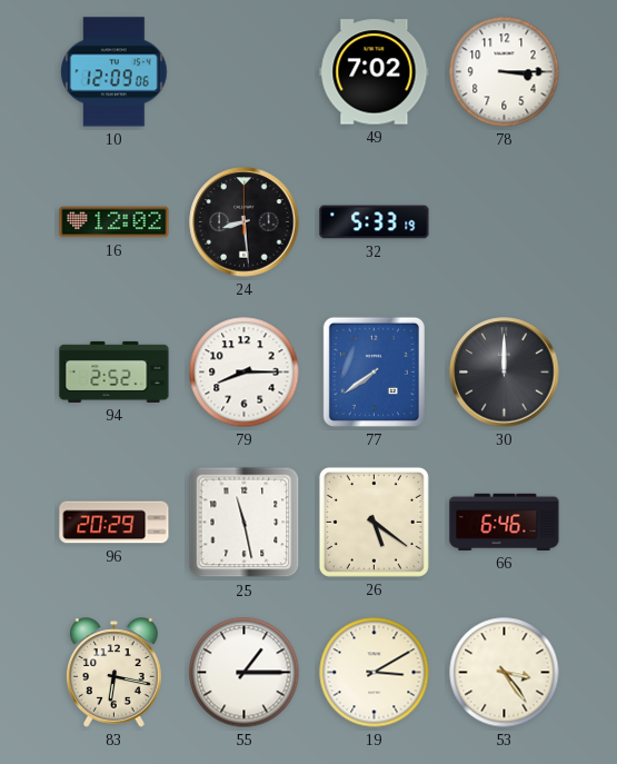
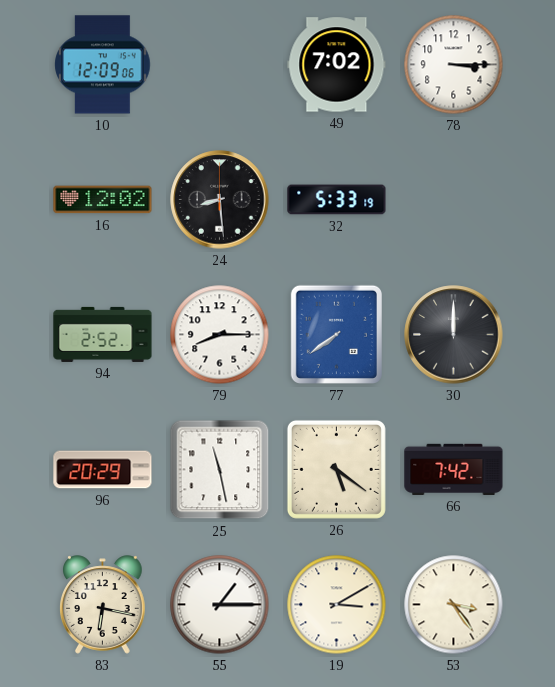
66: 6:46 -> 7:42 (454, 469)
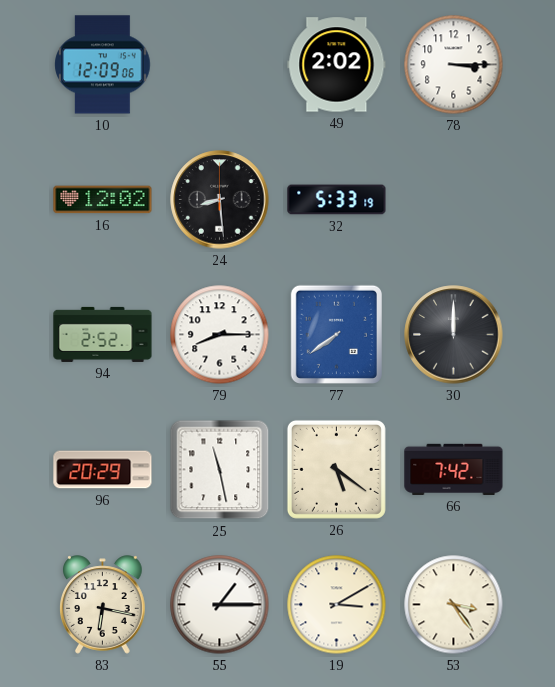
49: 7:02 -> 2:02 (337, 65)
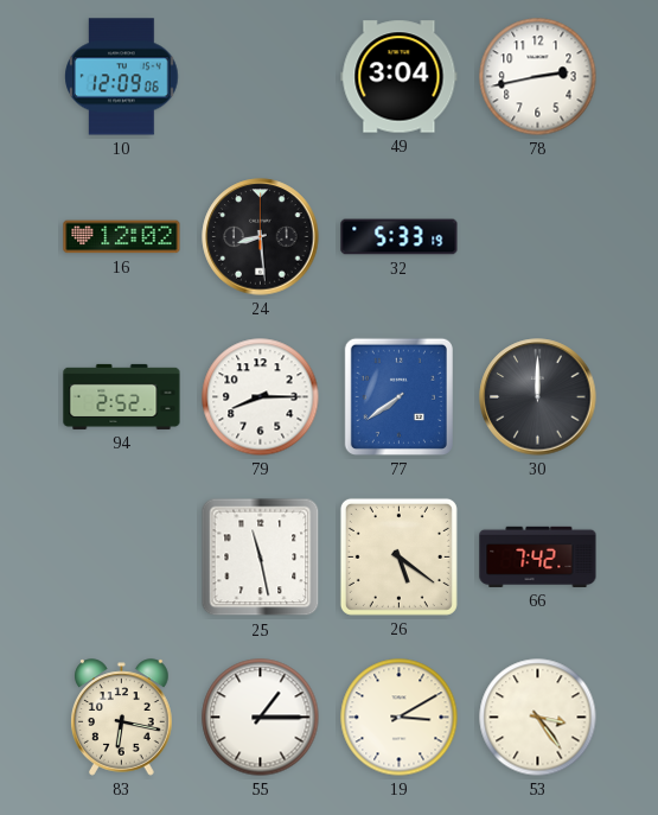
49: 2:02 -> 3:04 (400, 77)
78: 3:15 -> 2:43 (538, 77)
96: 20:29 -> none (103, 470)
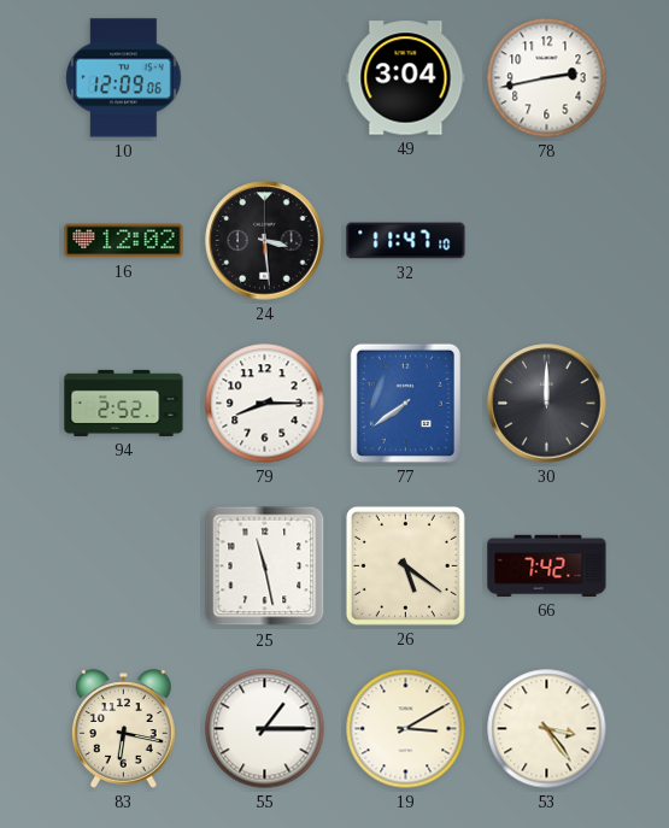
24: 8:29 -> 3:29 (265, 241)
32: 5:33 -> 11:47 (406, 241)
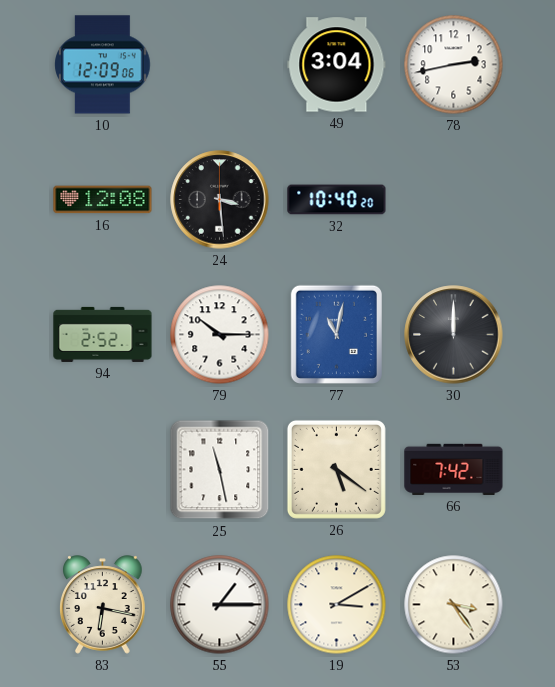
16: 12:02 -> 12:08 (103, 200)
32: 11:47 -> 10:40 (337, 200)
79: 8:15 -> 10:15 (220, 335)
77: 7:39 -> 11:02 (336, 334)
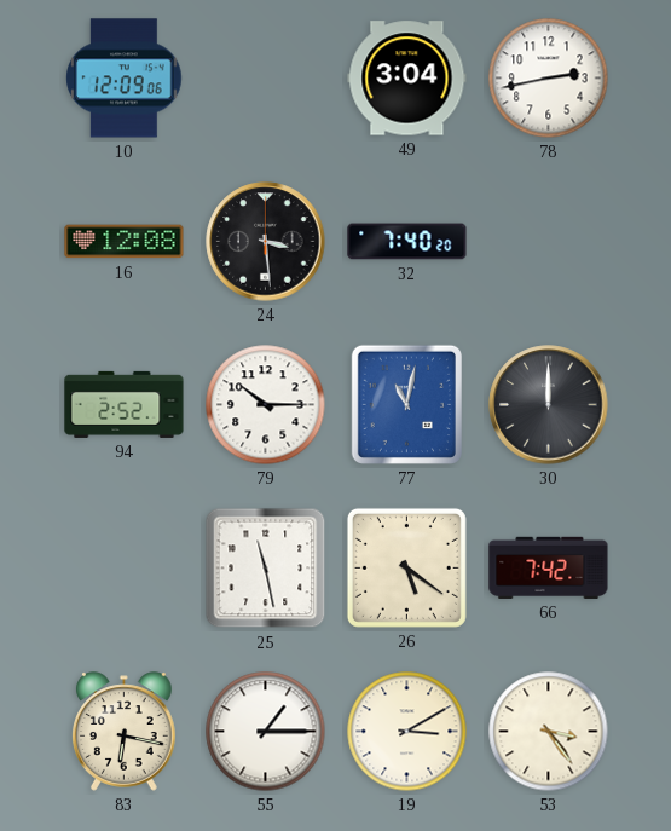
32: 10:40 -> 7:40 (407, 242)
